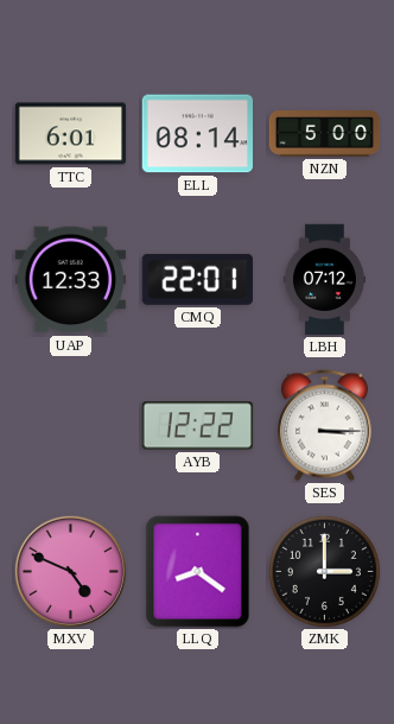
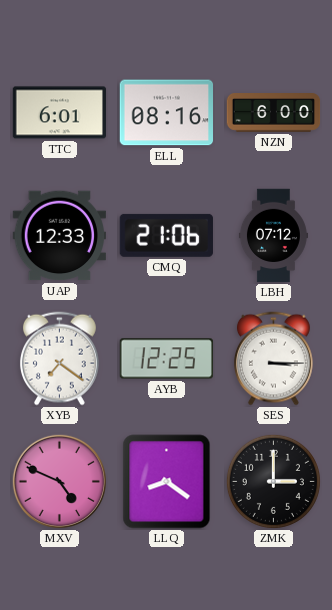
ELL: 08:14 -> 08:16 (167, 113)
NZN: 5:00 -> 6:00 (274, 113)
CMQ: 22:01 -> 21:06 (166, 235)
XYB: none -> 7:21 (59, 359)
AYB: 12:22 -> 12:25 (167, 359)
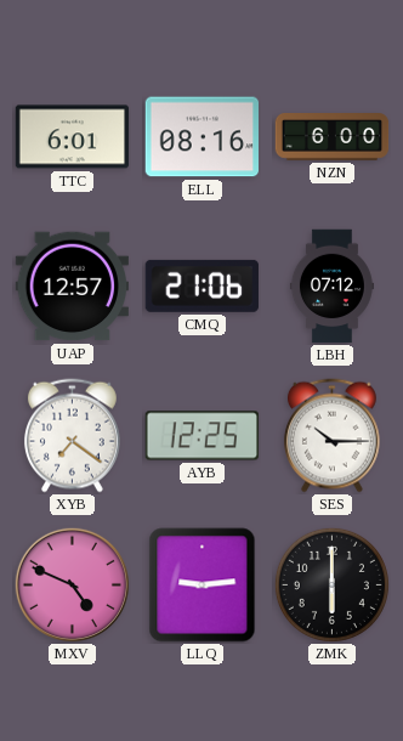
UAP: 12:33 -> 12:57 (72, 287)
SES: 3:15 -> 10:15 (331, 436)
LLQ: 8:21 -> 9:14 (203, 586)
ZMK: 3:00 -> 6:00 (331, 584)
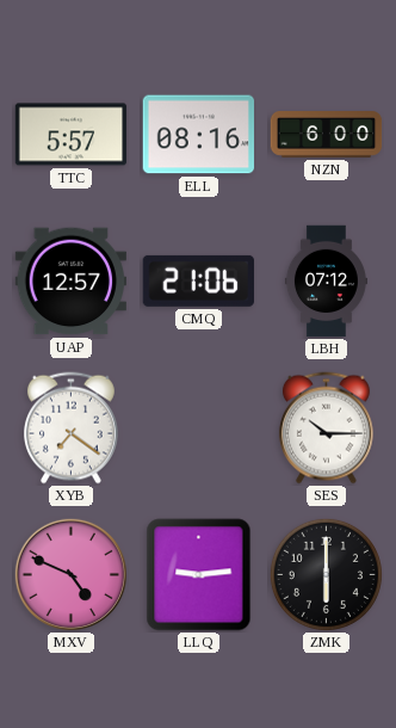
TTC: 6:01 -> 5:57 (72, 135)
AYB: 12:25 -> none (203, 436)
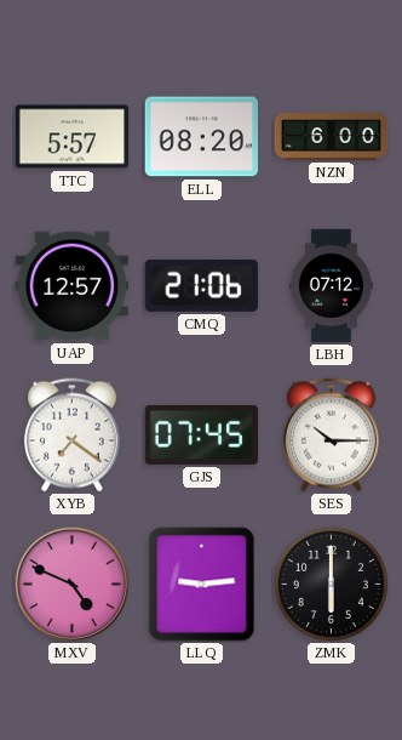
ELL: 08:16 -> 08:20 (202, 137)
GJS: none -> 07:45 (201, 434)
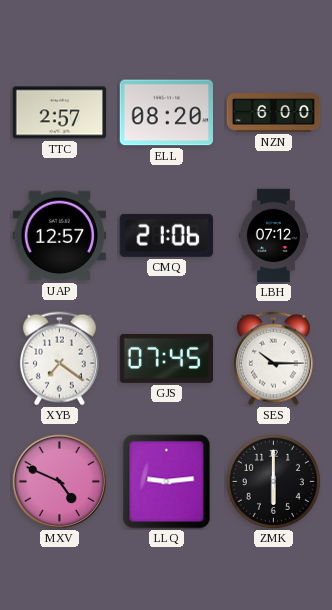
TTC: 5:57 -> 2:57 (60, 113)
